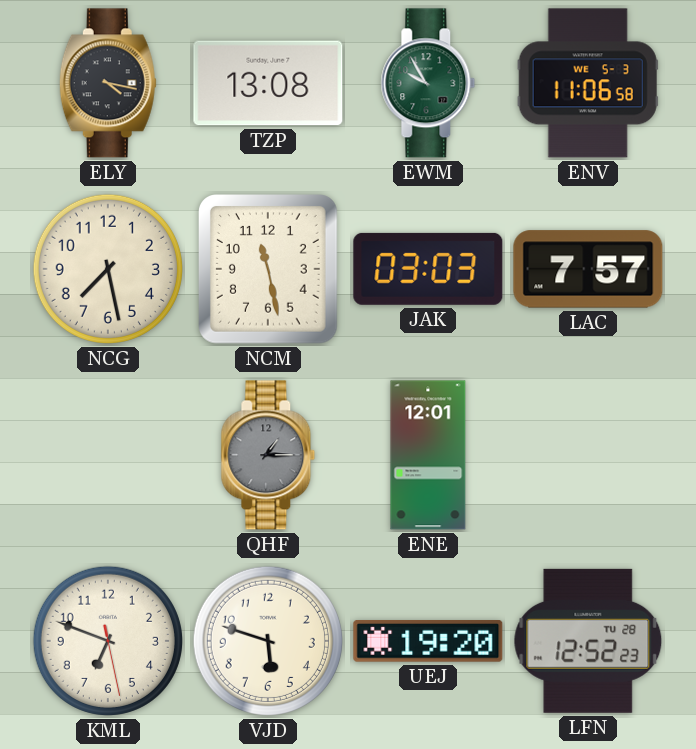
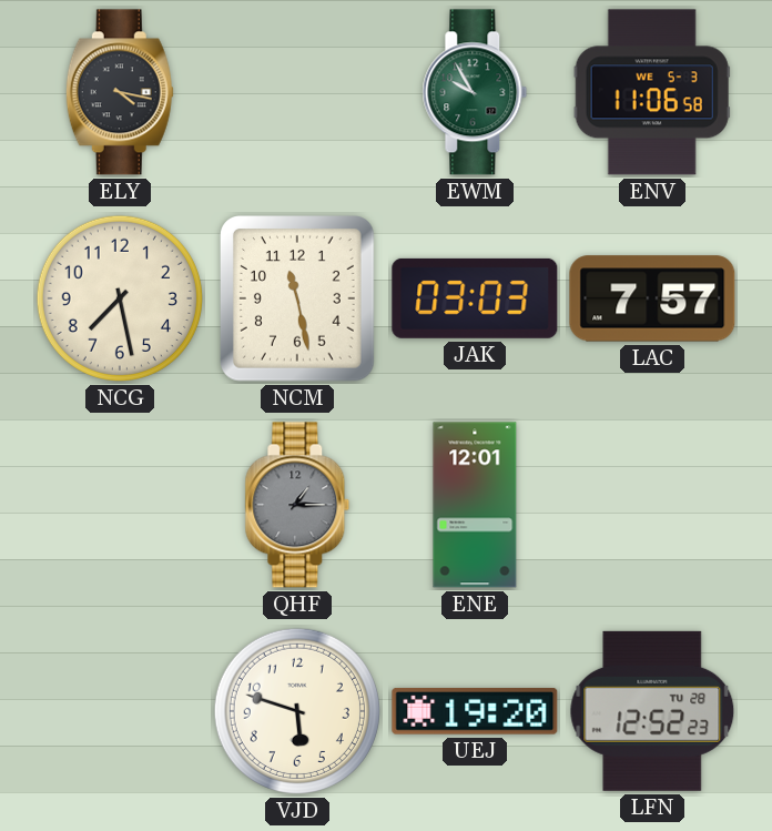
TZP: 13:08 -> none (268, 83)
KML: 6:48 -> none (108, 641)
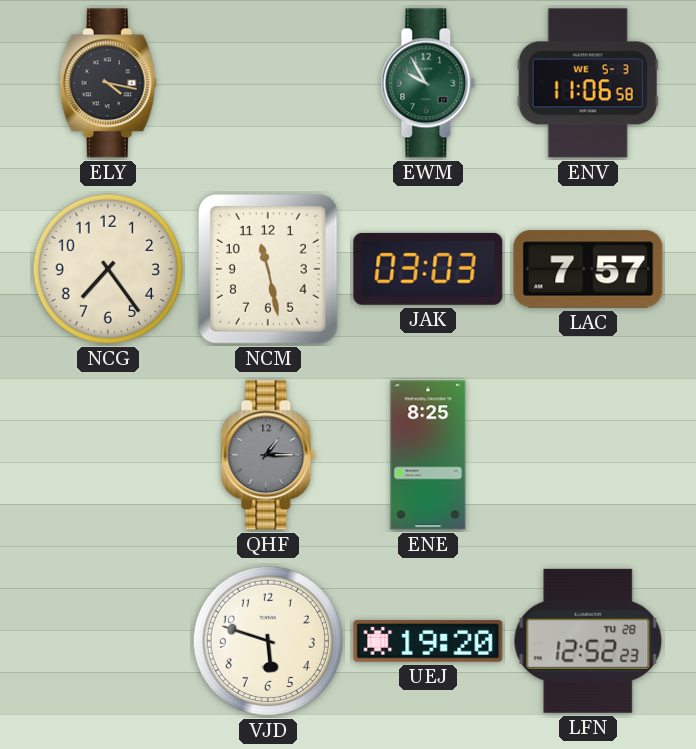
NCG: 7:28 -> 7:24 (108, 269)
ENE: 12:01 -> 8:25 (428, 455)
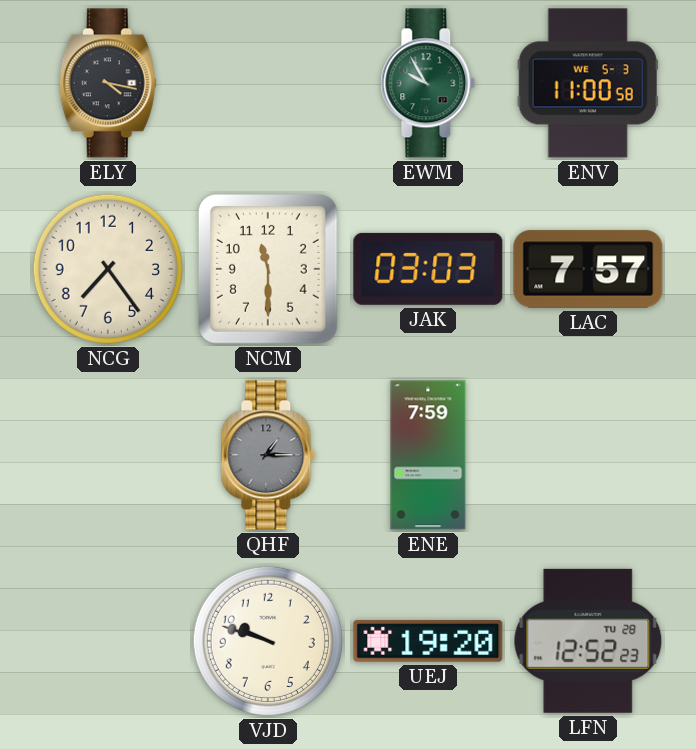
ENV: 11:06 -> 11:00 (588, 83)
NCM: 11:28 -> 11:30 (268, 270)
ENE: 8:25 -> 7:59 (428, 455)
VJD: 5:48 -> 9:48 (268, 641)
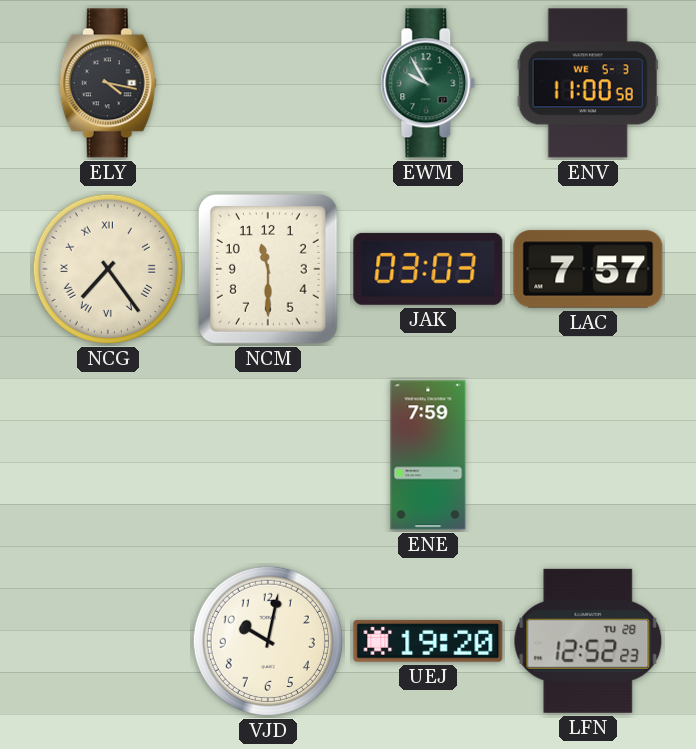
NCG numerals: Arabic -> Roman (108, 269)
QHF: 1:15 -> none (268, 455)
VJD: 9:48 -> 10:02 (268, 641)
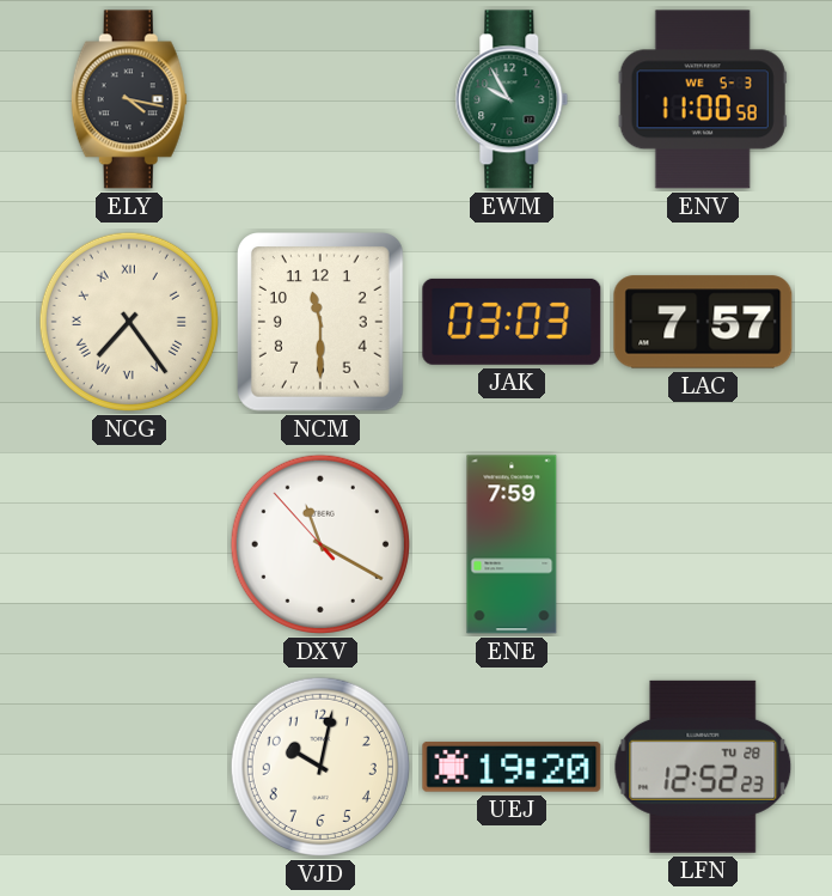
DXV: none -> 11:19 (320, 544)
